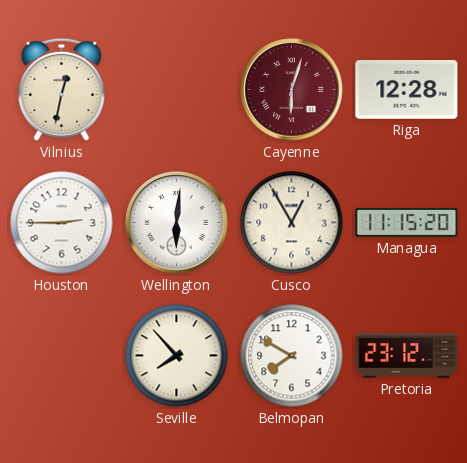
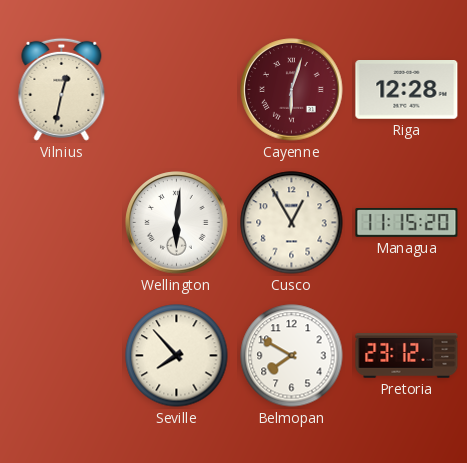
Houston: 2:45 -> none (62, 223)
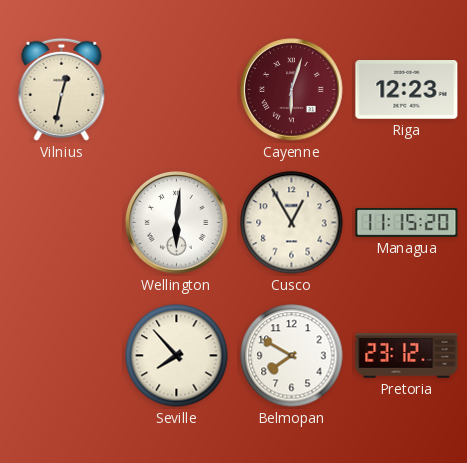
Riga: 12:28 -> 12:23 (407, 90)
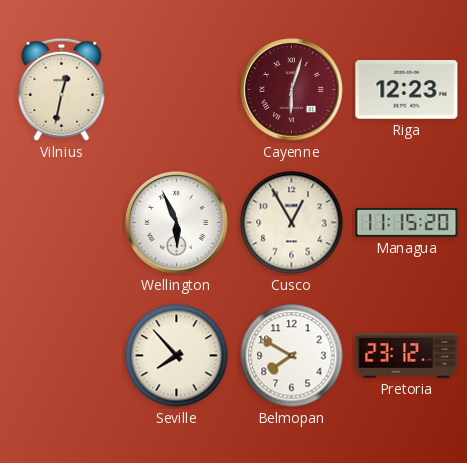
Wellington: 6:01 -> 5:56 (177, 223)
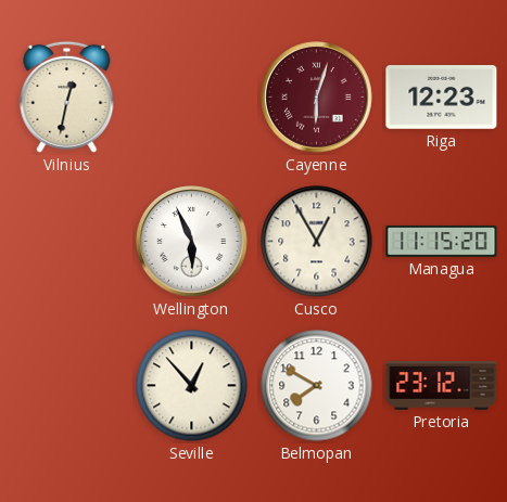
Seville: 7:53 -> 12:53 (192, 386)
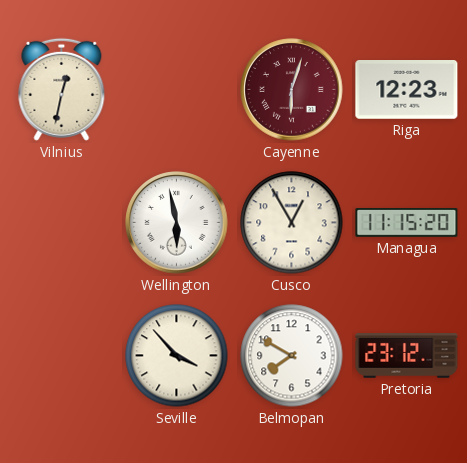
Wellington: 5:56 -> 5:58 (177, 223)
Seville: 12:53 -> 3:53 (177, 356)
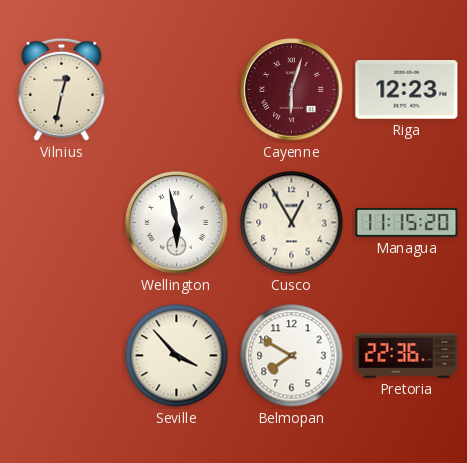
Pretoria: 23:12 -> 22:36 (407, 356)
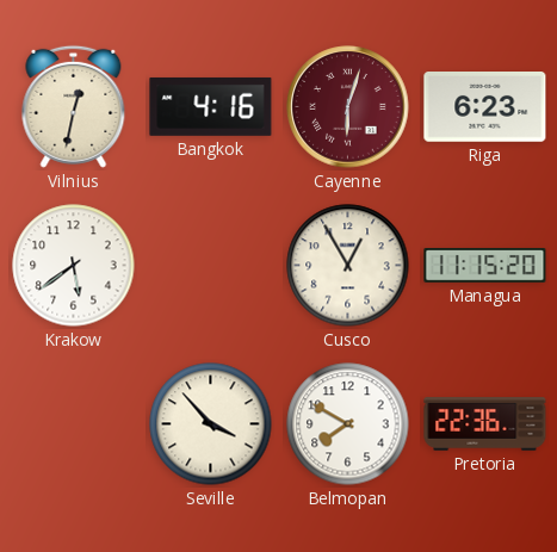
Bangkok: none -> 4:16 (211, 106)
Riga: 12:23 -> 6:23 (485, 107)
Krakow: none -> 5:39 (74, 266)
Wellington: 5:58 -> none (177, 223)
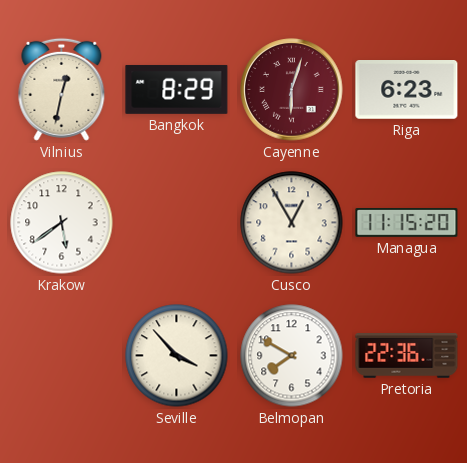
Bangkok: 4:16 -> 8:29 (177, 89)
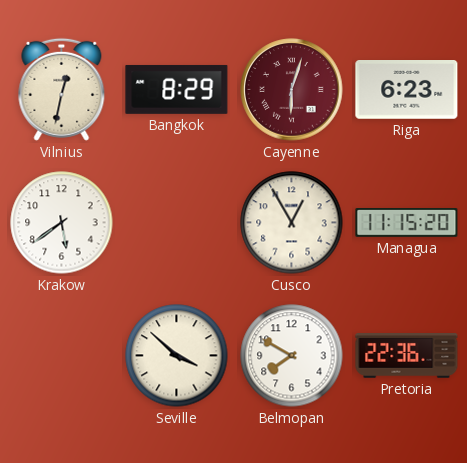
Seville: 3:53 -> 3:52 (177, 356)
